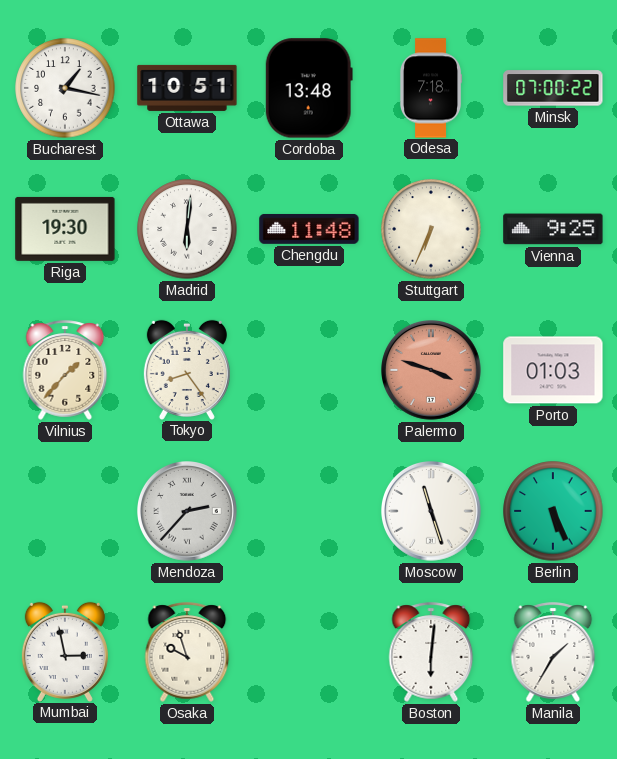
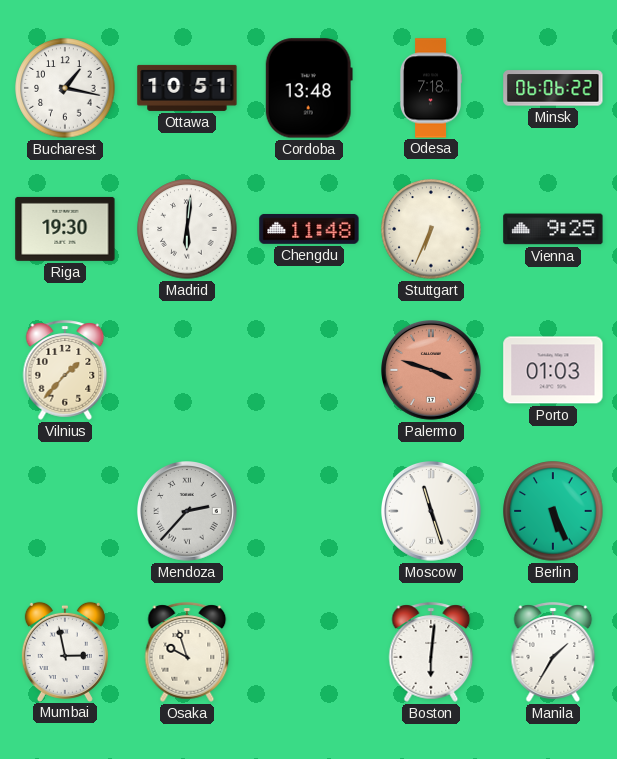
Minsk: 07:00 -> 06:06 (553, 88)
Tokyo: 8:24 -> none (187, 369)
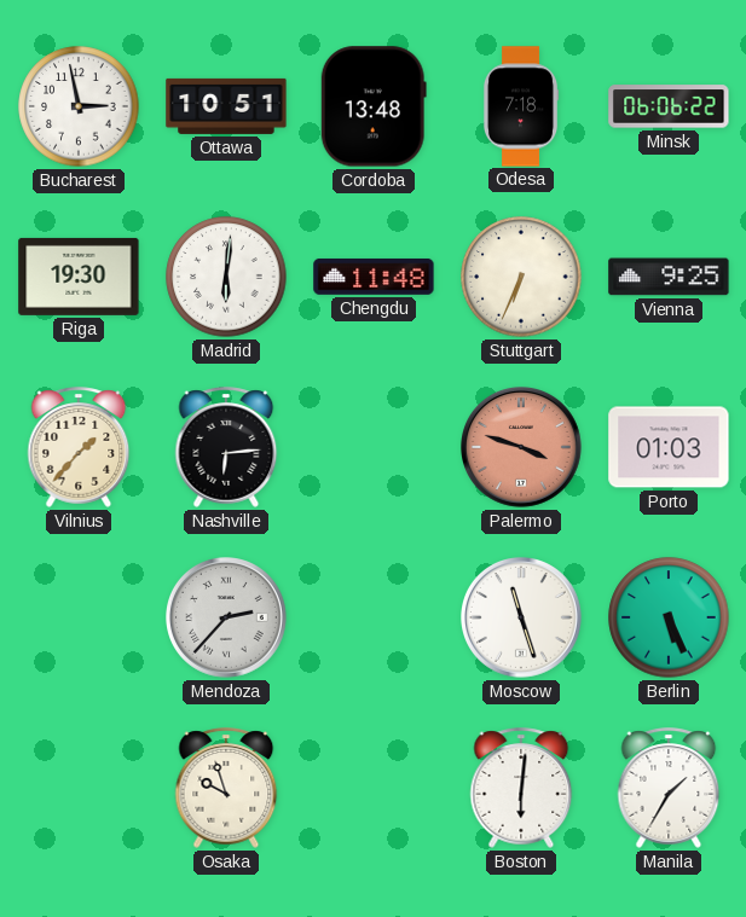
Bucharest: 1:17 -> 2:58 (79, 106)
Nashville: none -> 6:14 (226, 447)
Mumbai: 2:58 -> none (65, 651)
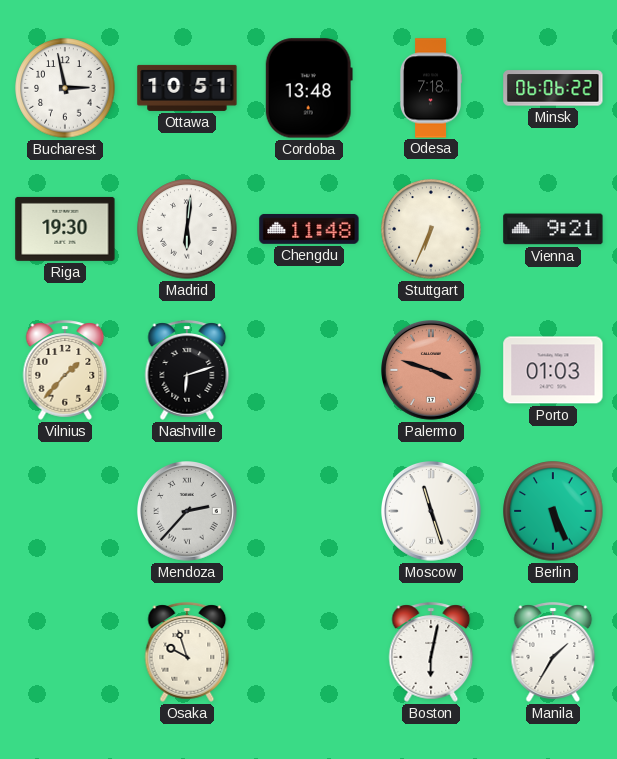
Vienna: 9:25 -> 9:21 (553, 229)
Nashville: 6:14 -> 6:12 (187, 370)
Boston: 6:01 -> 6:02 (431, 652)
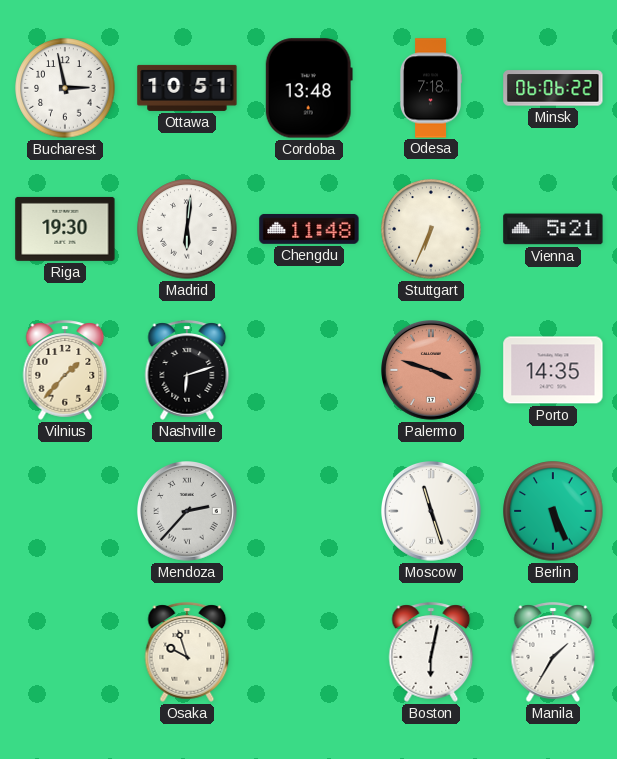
Vienna: 9:21 -> 5:21 (553, 229)
Porto: 01:03 -> 14:35 (553, 370)
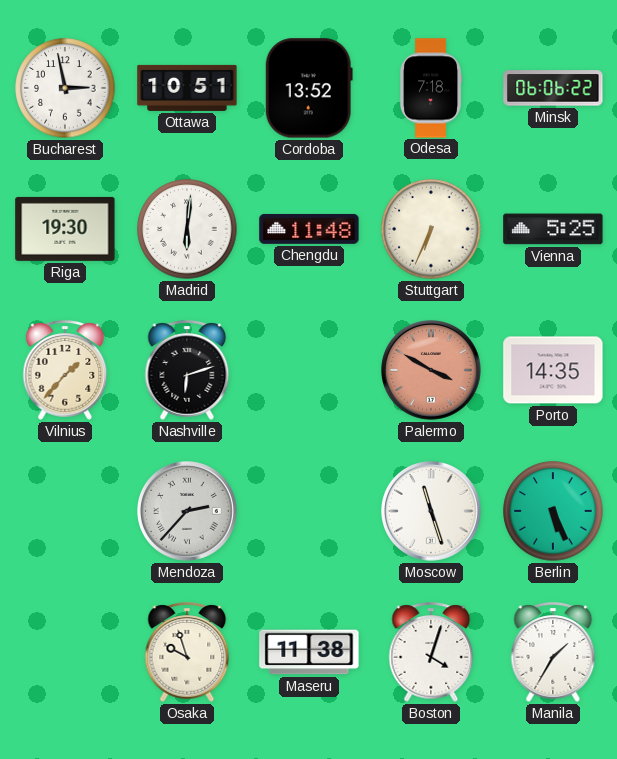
Cordoba: 13:48 -> 13:52 (309, 88)
Vienna: 5:21 -> 5:25 (553, 229)
Palermo: 3:48 -> 3:50 (432, 371)
Maseru: none -> 11:38 (309, 652)
Boston: 6:02 -> 4:03 (431, 652)
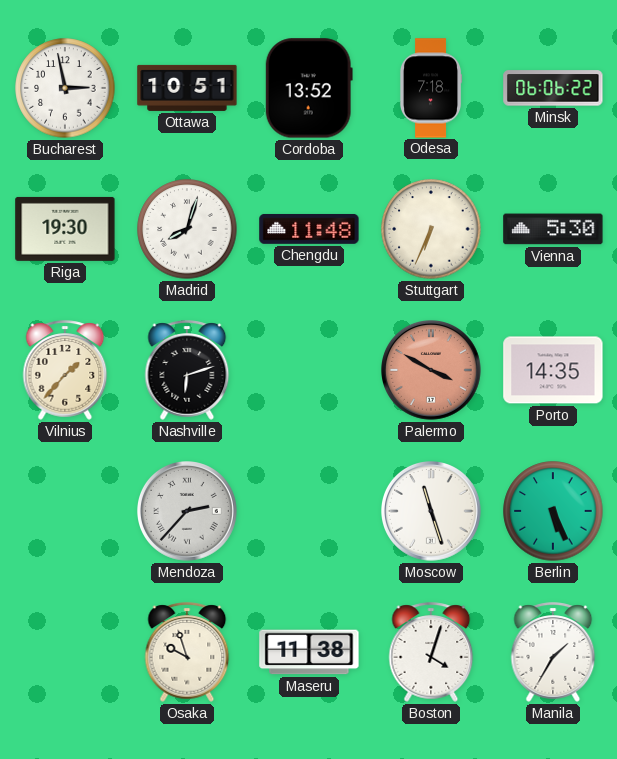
Madrid: 6:01 -> 8:03 (187, 229)
Vienna: 5:25 -> 5:30 (553, 229)
